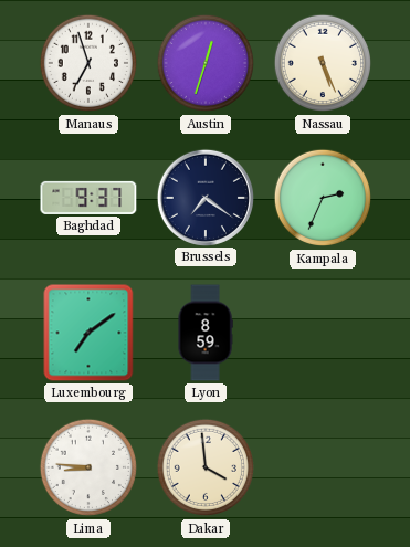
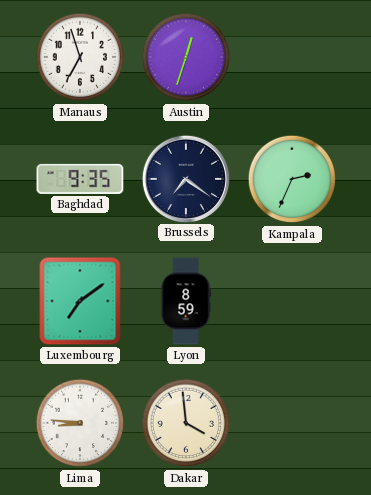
Nassau: 5:26 -> none (323, 63)
Baghdad: 9:37 -> 9:35 (80, 179)
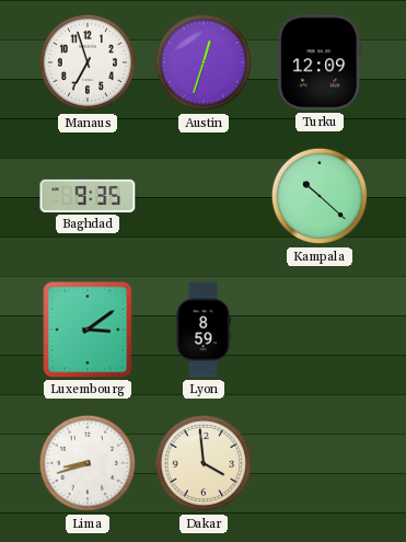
Turku: none -> 12:09 (320, 62)
Brussels: 7:21 -> none (185, 178)
Kampala: 2:34 -> 10:22 (320, 196)
Luxembourg: 7:09 -> 3:09 (88, 330)
Lima: 8:46 -> 8:42 (88, 463)
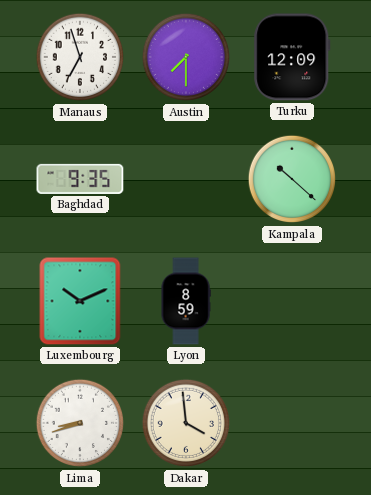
Austin: 12:33 -> 7:30 (186, 57)
Luxembourg: 3:09 -> 10:11 (80, 301)
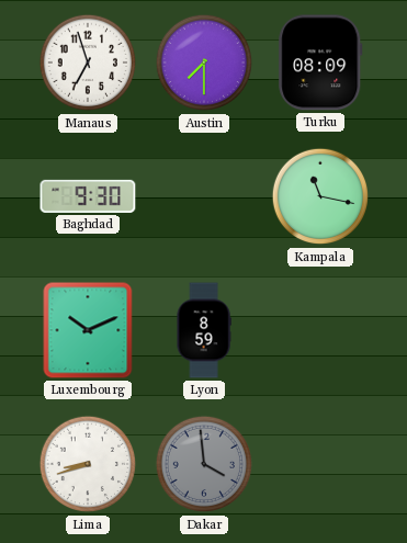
Turku: 12:09 -> 08:09 (320, 63)
Baghdad: 9:35 -> 9:30 (88, 196)
Kampala: 10:22 -> 11:17 (320, 196)
Dakar dial: cream -> grey (204, 464)
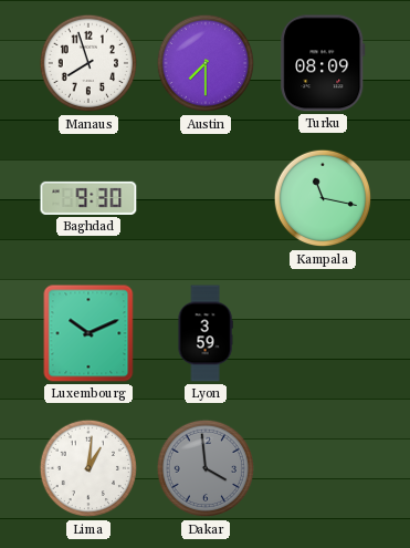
Manaus: 6:57 -> 7:57 (88, 63)
Lyon: 8:59 -> 3:59 (206, 333)
Lima: 8:42 -> 1:01 (88, 468)
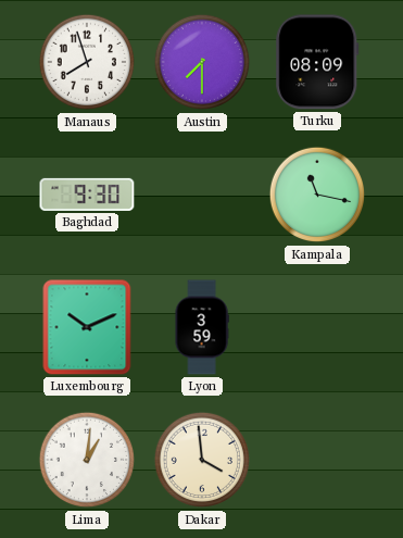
Dakar dial: grey -> cream (202, 460)
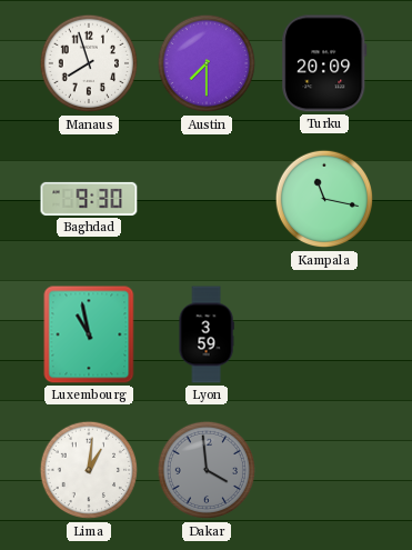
Turku: 08:09 -> 20:09 (324, 63)
Luxembourg: 10:11 -> 10:58 (89, 334)
Dakar dial: cream -> grey (207, 470)
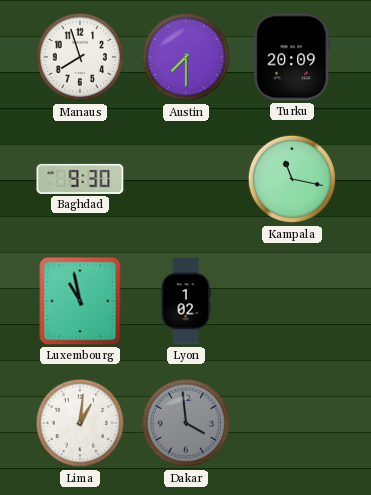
Lyon: 3:59 -> 1:02 (186, 301)
